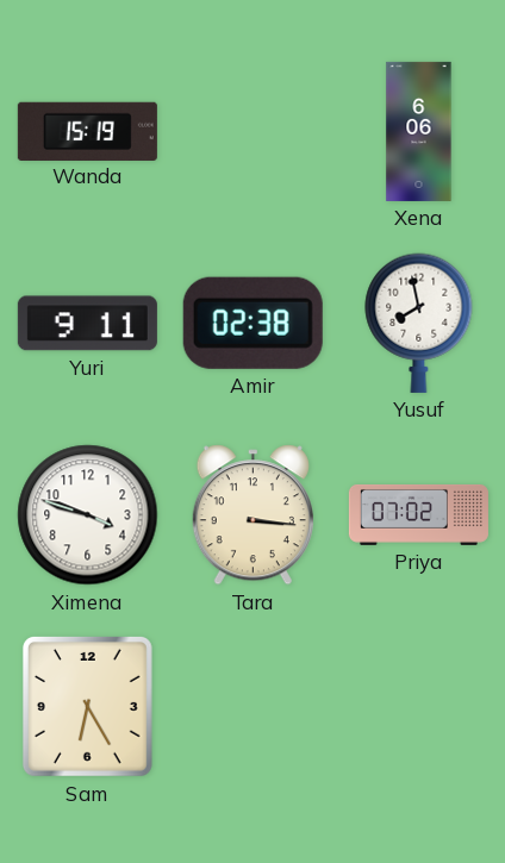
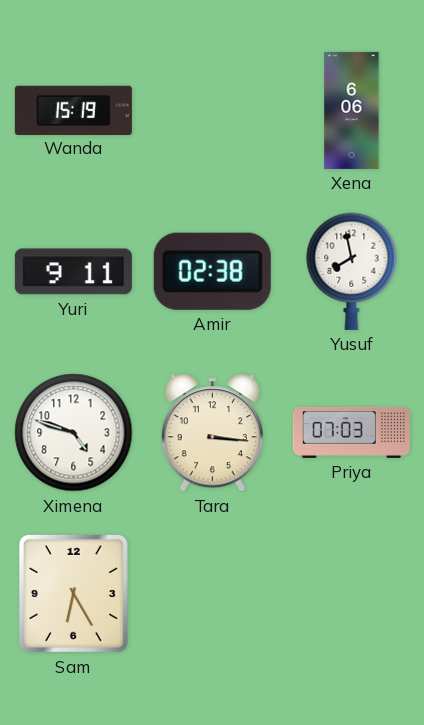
Ximena: 3:48 -> 4:48 (74, 433)
Priya: 07:02 -> 07:03 (351, 432)
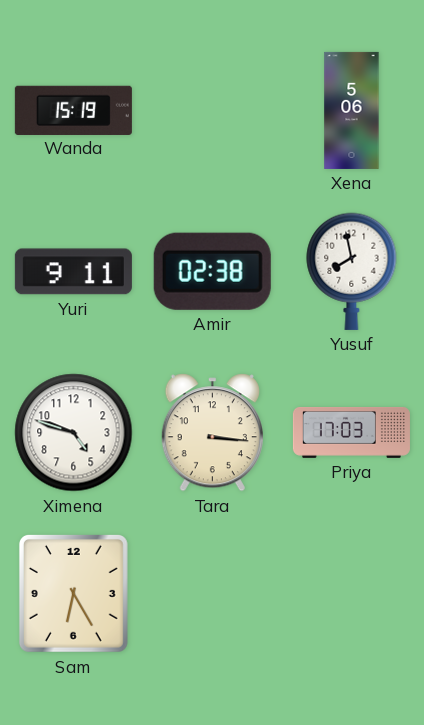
Xena: 6:06 -> 5:06 (352, 110)
Priya: 07:03 -> 17:03 (351, 432)
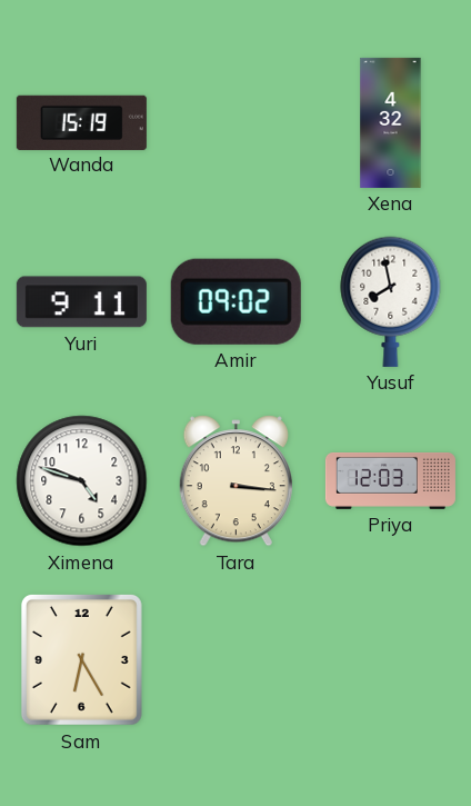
Xena: 5:06 -> 4:32 (391, 122)
Amir: 02:38 -> 09:02 (235, 301)
Priya: 17:03 -> 12:03 (390, 480)
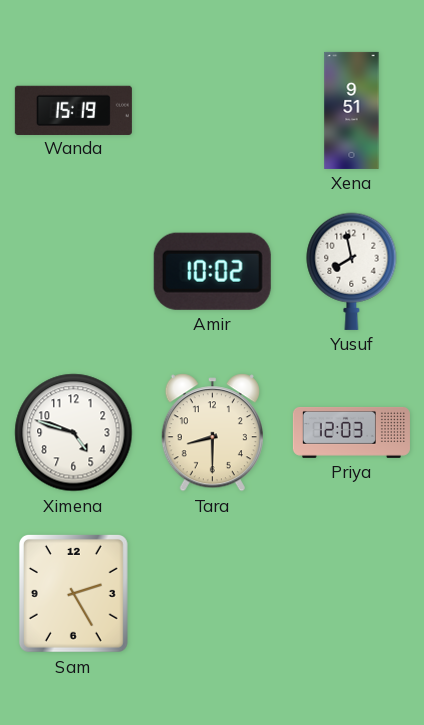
Xena: 4:32 -> 9:51 (352, 110)
Yuri: 9:11 -> none (81, 302)
Amir: 09:02 -> 10:02 (212, 271)
Tara: 3:16 -> 8:30 (212, 433)
Sam: 6:25 -> 2:25 (73, 593)
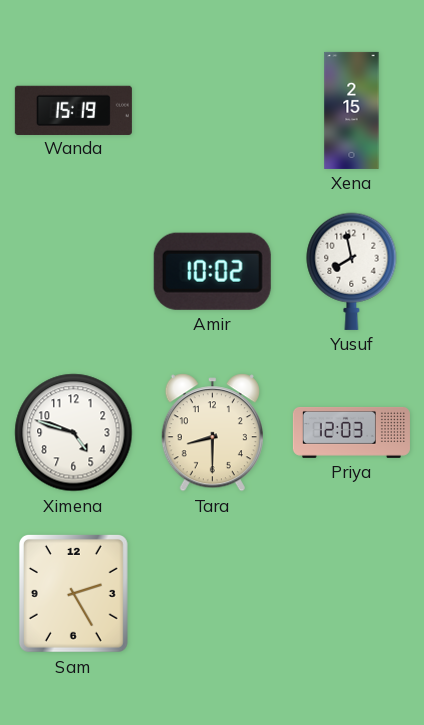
Xena: 9:51 -> 2:15 (352, 110)
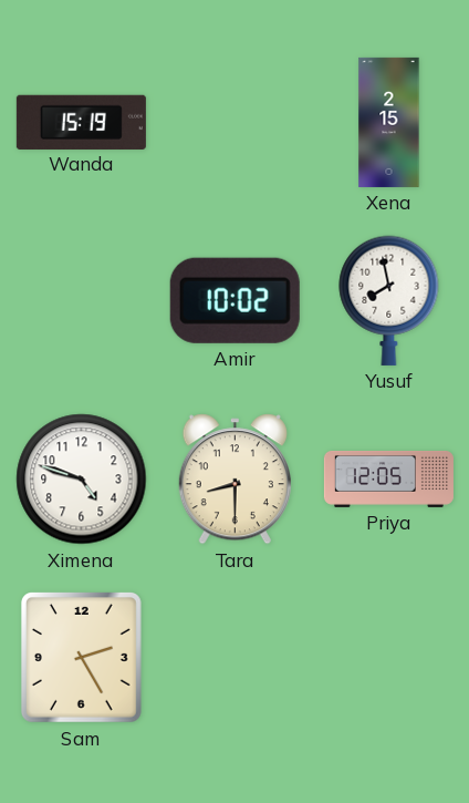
Priya: 12:03 -> 12:05 (388, 478)
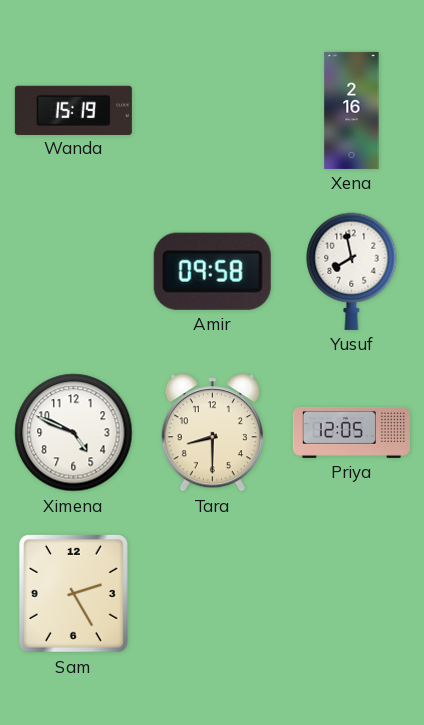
Xena: 2:15 -> 2:16 (352, 110)
Amir: 10:02 -> 09:58 (212, 271)
Ximena: 4:48 -> 4:49 (74, 433)
